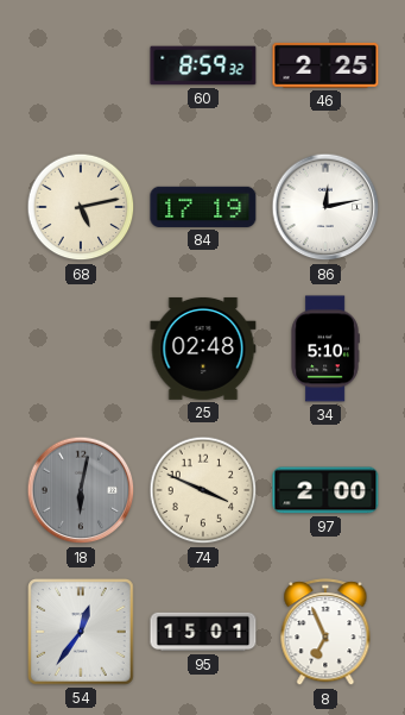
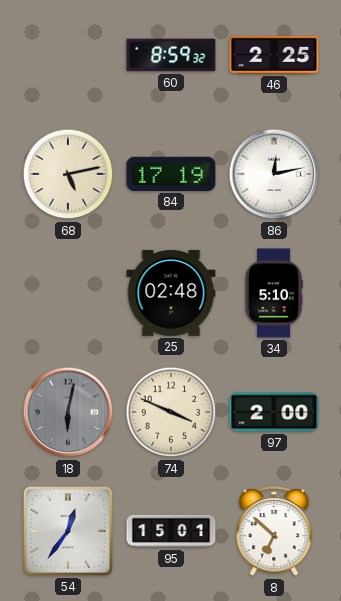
8: 6:56 -> 6:52 (274, 532)
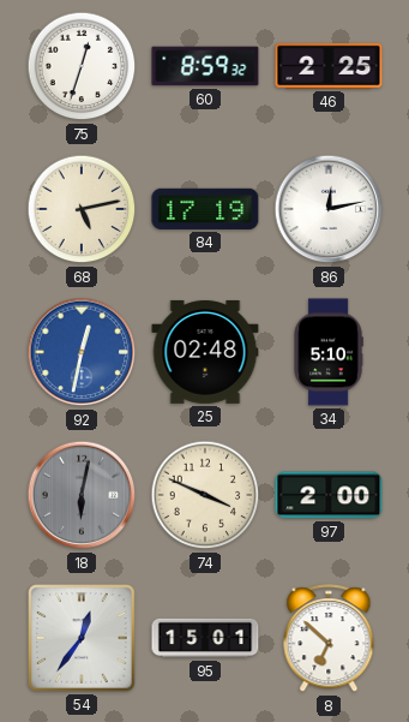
75: none -> 12:33 (82, 66)
92: none -> 12:32 (82, 352)
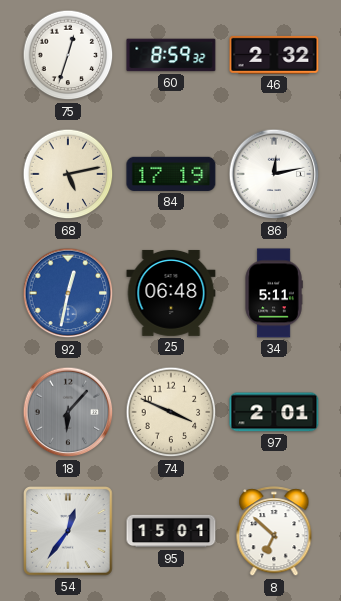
46: 2:25 -> 2:32 (274, 55)
25: 02:48 -> 06:48 (171, 293)
34: 5:10 -> 5:11 (274, 293)
18: 6:02 -> 6:07 (68, 412)
97: 2:00 -> 2:01 (274, 412)
